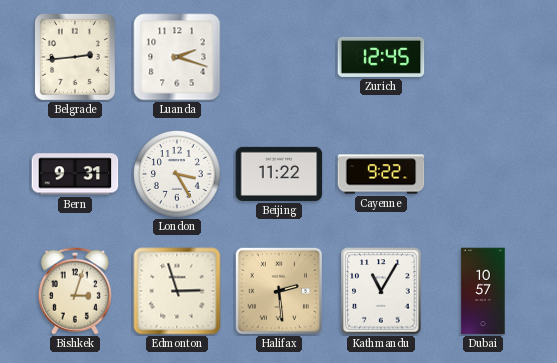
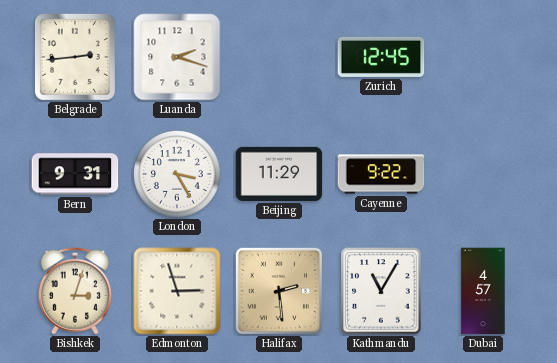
Beijing: 11:22 -> 11:29 (279, 174)
Dubai: 10:57 -> 4:57 (483, 291)
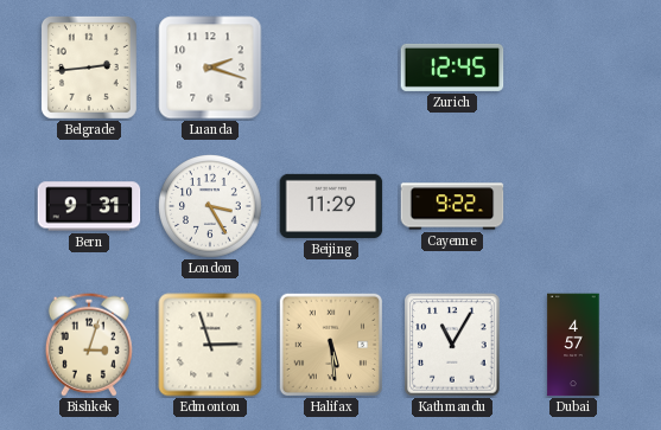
Halifax: 2:29 -> 5:29 (330, 344)
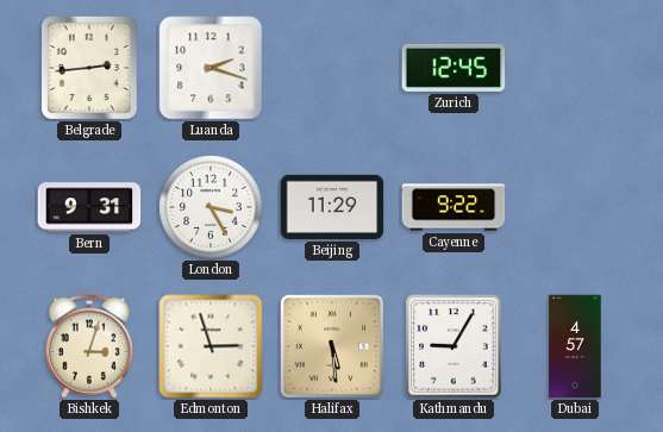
Kathmandu: 11:05 -> 9:05 (454, 346)
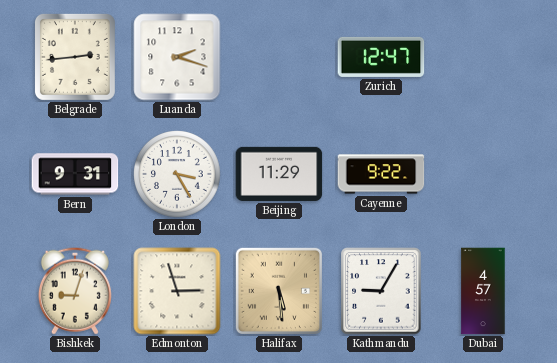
Zurich: 12:45 -> 12:47 (381, 57)
Bishkek: 3:03 -> 9:03 (75, 291)
